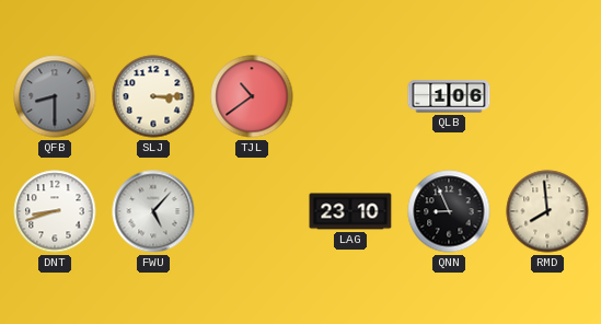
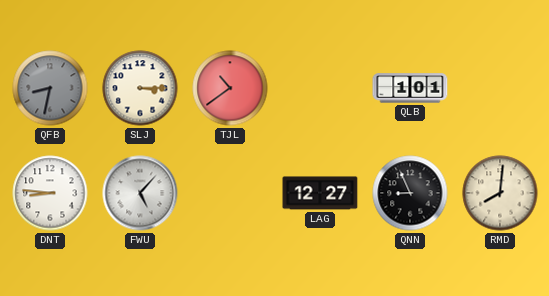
QFB: 8:30 -> 8:32 (50, 88)
QLB: 1:06 -> 1:01 (410, 88)
DNT: 8:42 -> 8:46 (50, 193)
LAG: 23:10 -> 12:27 (320, 193)
RMD: 7:59 -> 8:01 (500, 193)
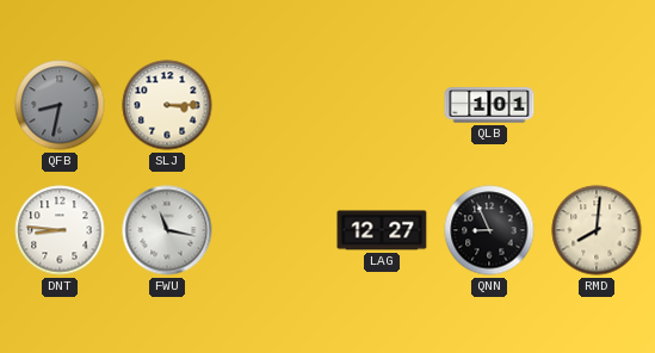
TJL: 10:39 -> none (230, 88)
FWU: 5:07 -> 11:17 (167, 230)
